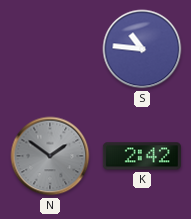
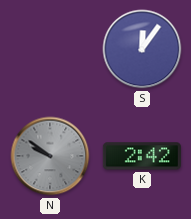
S: 10:46 -> 12:06 (142, 49)
N: 1:51 -> 9:51 (50, 156)
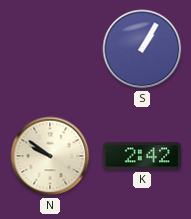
S: 12:06 -> 1:05 (142, 49)
N dial: grey -> cream (50, 156)
